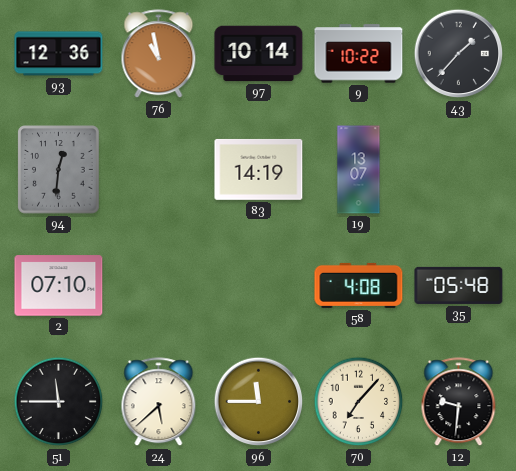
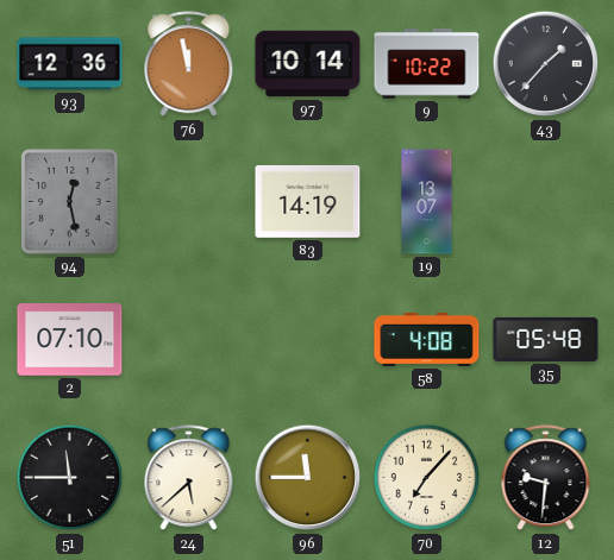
76: 10:58 -> 11:58 (189, 64)
94: 12:31 -> 12:28 (70, 202)
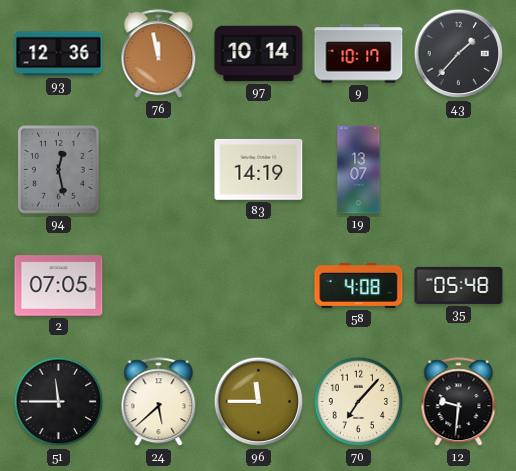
9: 10:22 -> 10:17 (359, 54)
2: 07:10 -> 07:05 (59, 286)
